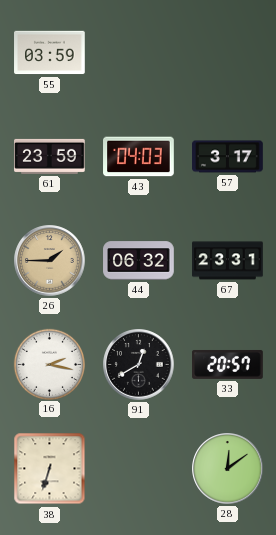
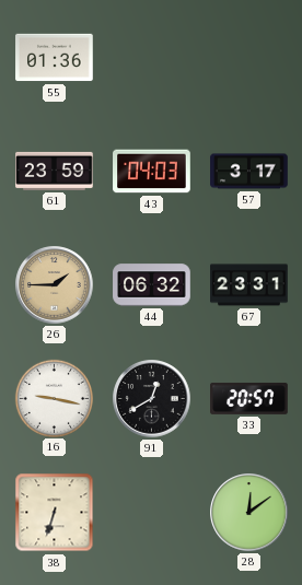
55: 03:59 -> 01:36 (55, 58)
16: 2:17 -> 9:17 (54, 398)
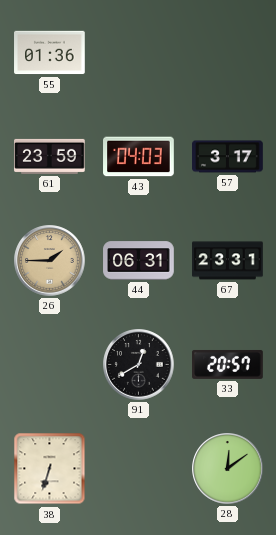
44: 06:32 -> 06:31 (139, 261)
16: 9:17 -> none (54, 398)
